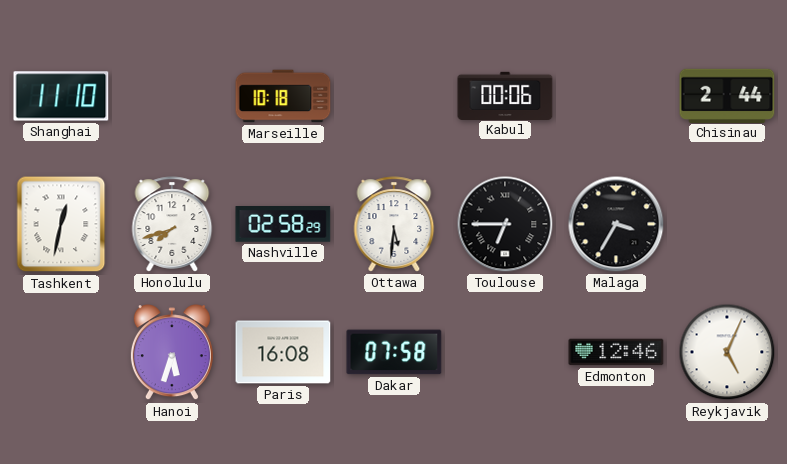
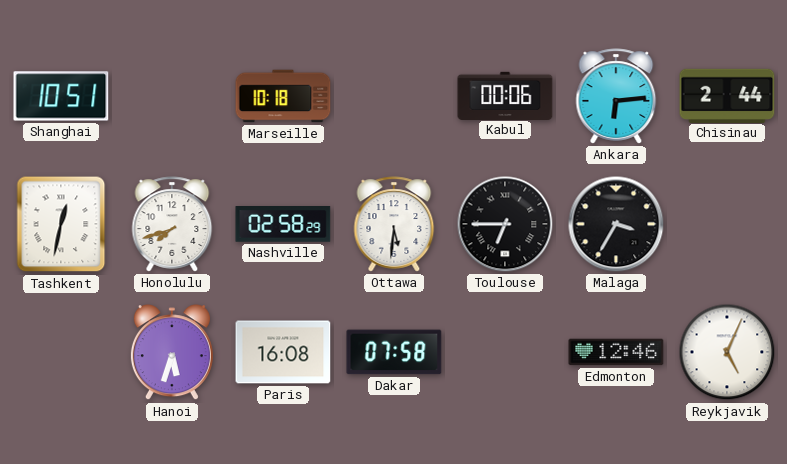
Shanghai: 11:10 -> 10:51 (61, 96)
Ankara: none -> 6:14 (616, 96)
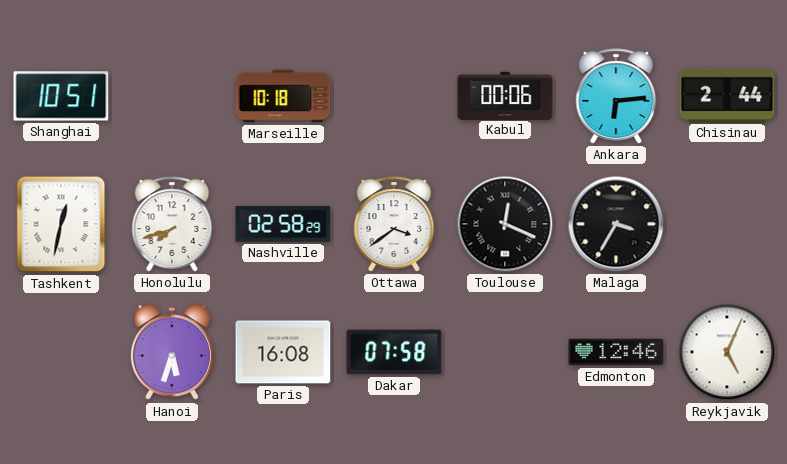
Ottawa: 5:31 -> 3:39 (394, 224)
Toulouse: 6:45 -> 12:19 (505, 224)
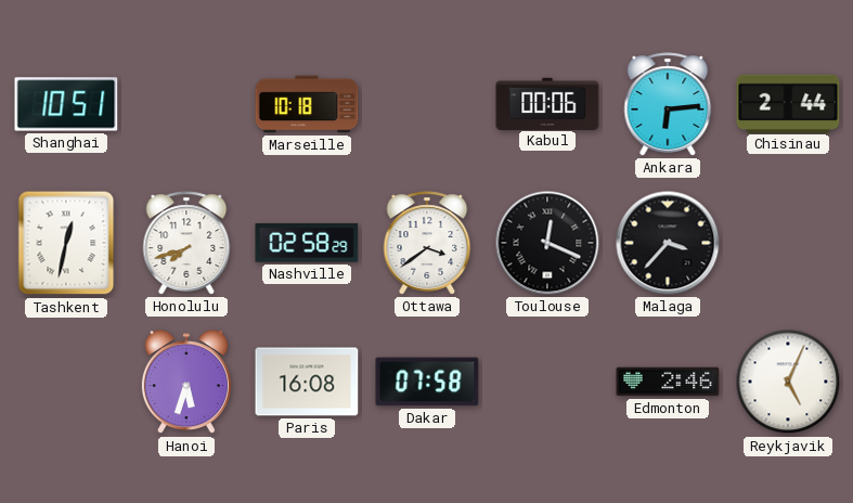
Malaga: 3:35 -> 3:37 (668, 243)
Edmonton: 12:46 -> 2:46 (668, 382)
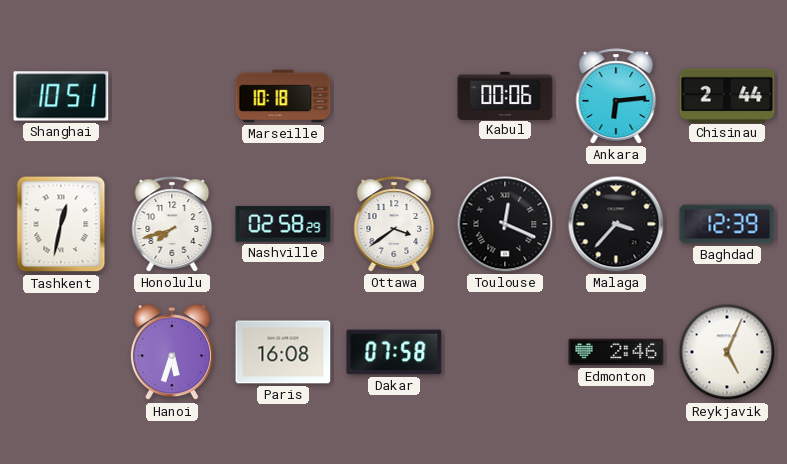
Baghdad: none -> 12:39 (727, 224)
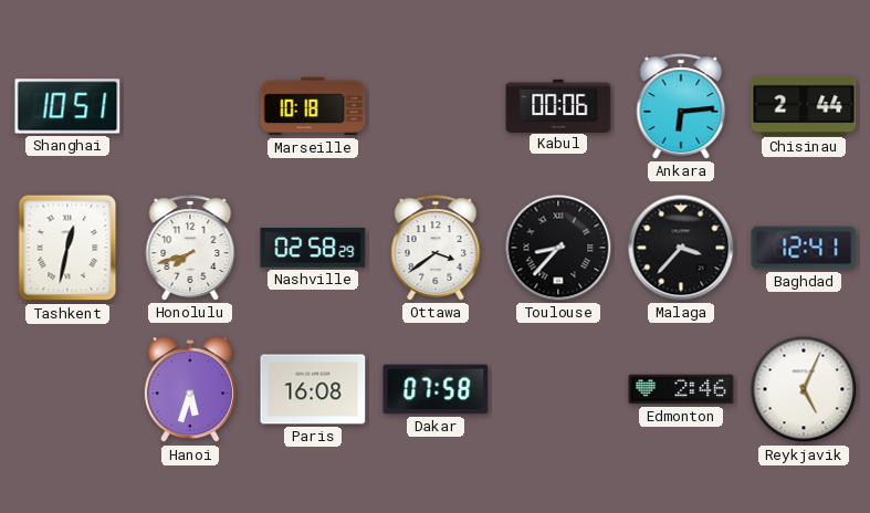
Toulouse: 12:19 -> 8:37 (558, 248)
Baghdad: 12:39 -> 12:41 (804, 248)
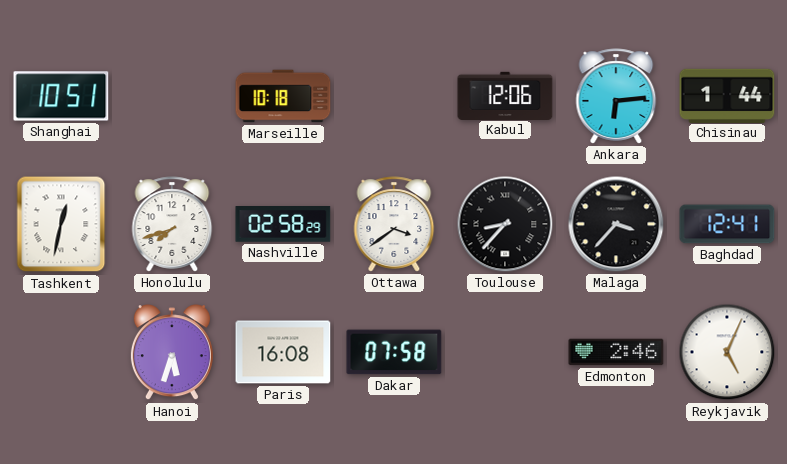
Kabul: 00:06 -> 12:06 (505, 95)
Chisinau: 2:44 -> 1:44 (727, 95)
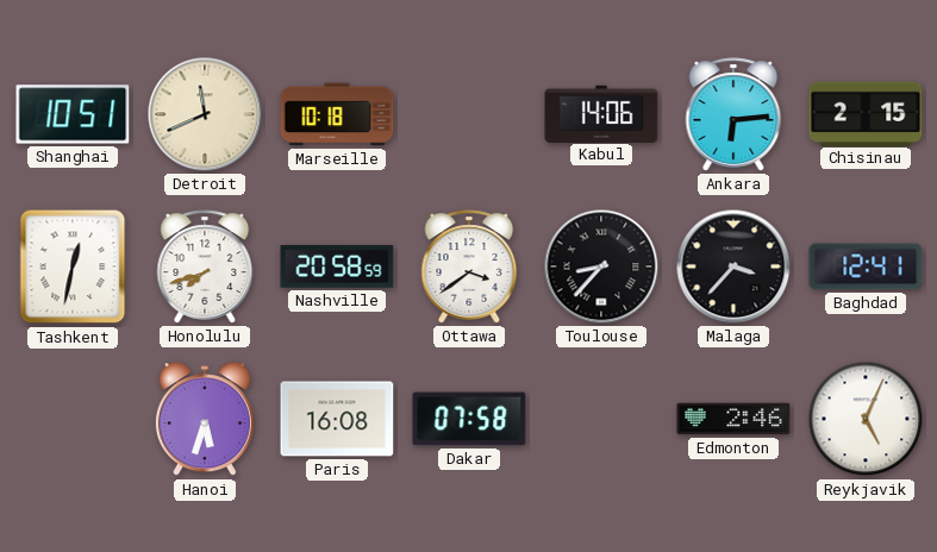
Detroit: none -> 11:41 (205, 114)
Kabul: 12:06 -> 14:06 (601, 113)
Chisinau: 1:44 -> 2:15 (866, 113)
Nashville: 02:58 -> 20:58 (337, 268)
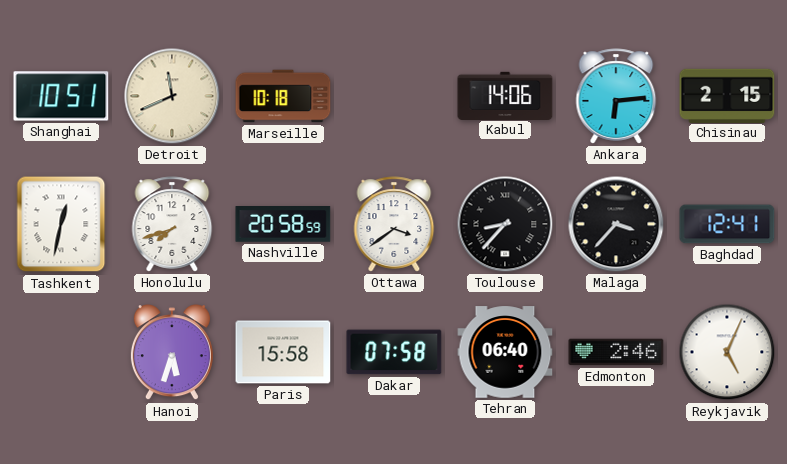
Paris: 16:08 -> 15:58 (283, 352)
Tehran: none -> 06:40 (505, 352)
